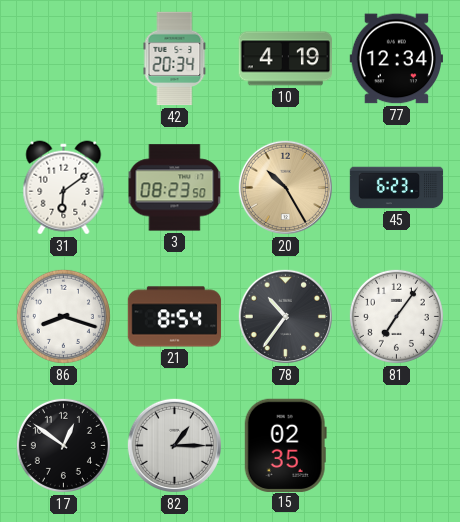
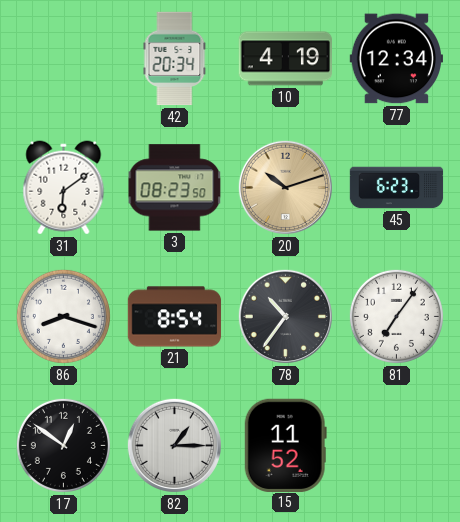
20: 10:25 -> 10:12 (285, 187)
15: 02:35 -> 11:52 (285, 445)
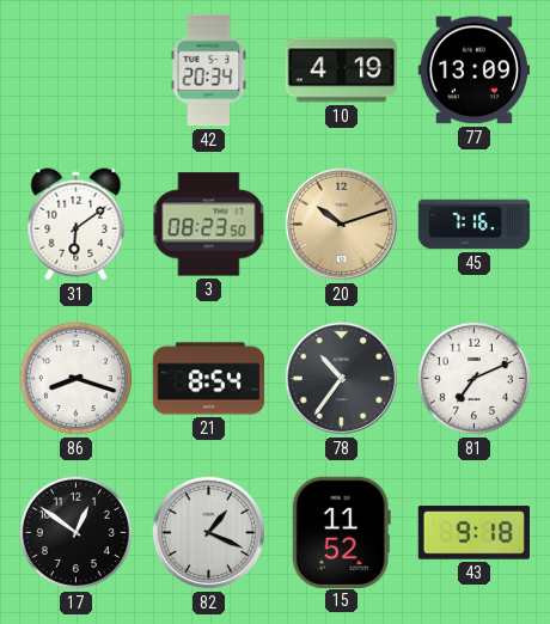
77: 12:34 -> 13:09 (473, 71)
45: 6:23 -> 7:16 (475, 225)
81: 7:06 -> 7:11 (473, 378)
82: 1:15 -> 1:19 (208, 532)
43: none -> 9:18 (473, 533)
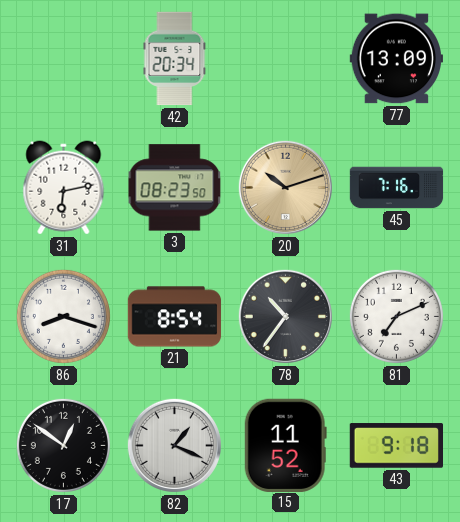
10: 4:19 -> none (341, 71)
31: 6:09 -> 6:13 (64, 188)
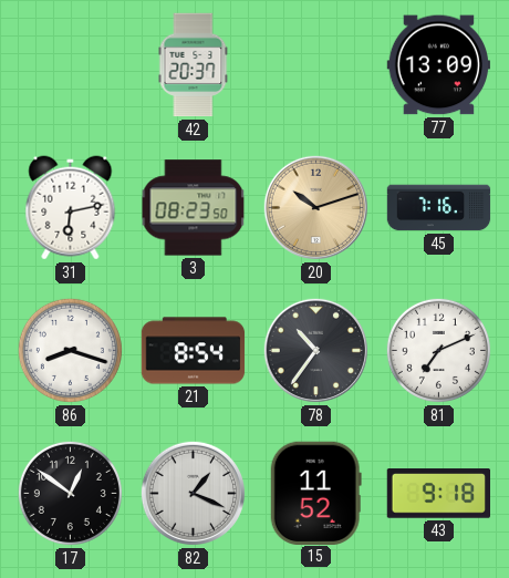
42: 20:34 -> 20:37 (194, 65)
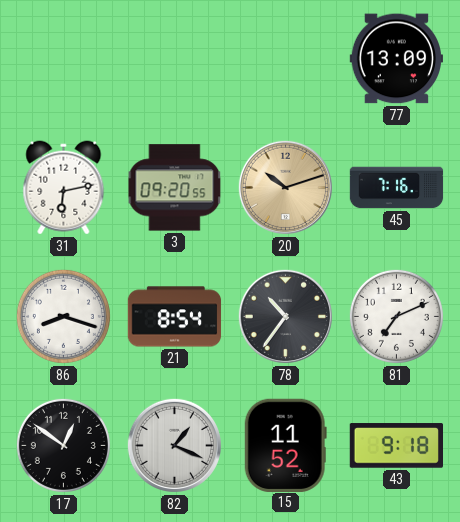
42: 20:37 -> none (194, 65)
3: 08:23 -> 09:20 (175, 188)
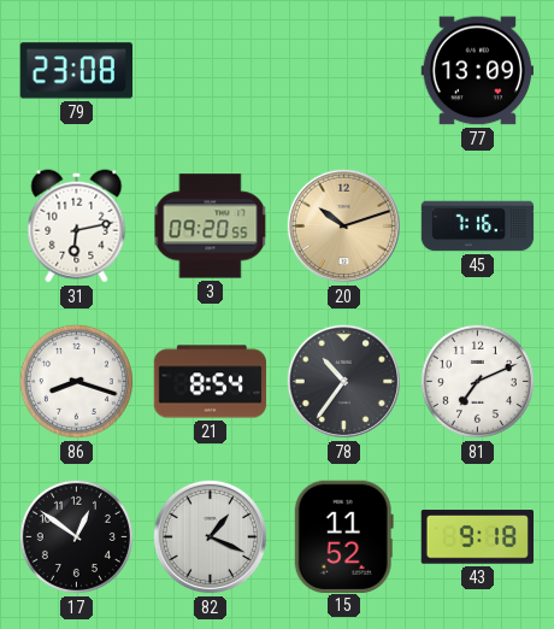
79: none -> 23:08 (76, 71)
